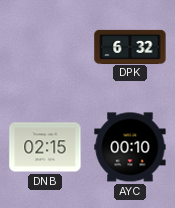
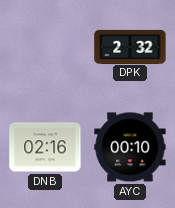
DPK: 6:32 -> 2:32 (130, 46)
DNB: 02:15 -> 02:16 (45, 147)
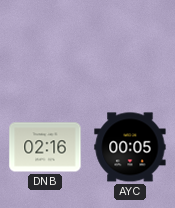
DPK: 2:32 -> none (130, 46)
AYC: 00:10 -> 00:05 (130, 147)
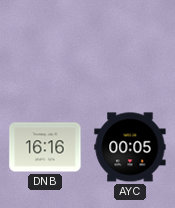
DNB: 02:16 -> 16:16 (45, 147)
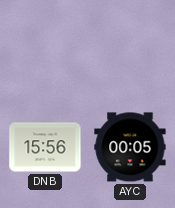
DNB: 16:16 -> 15:56 (45, 147)
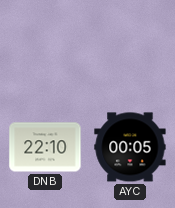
DNB: 15:56 -> 22:10 (45, 147)
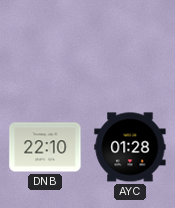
AYC: 00:05 -> 01:28 (130, 147)
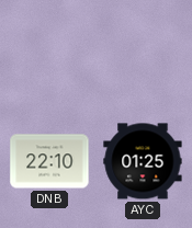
AYC: 01:28 -> 01:25 (143, 161)
